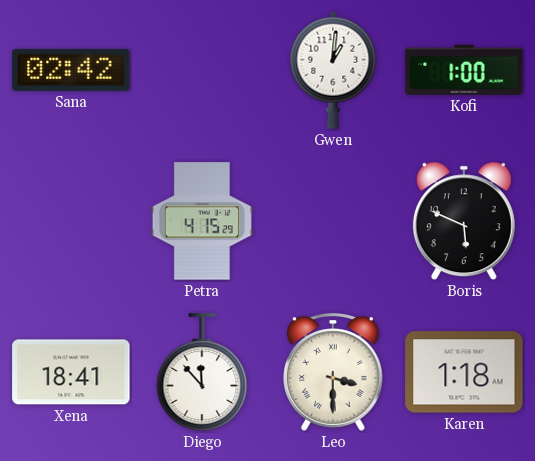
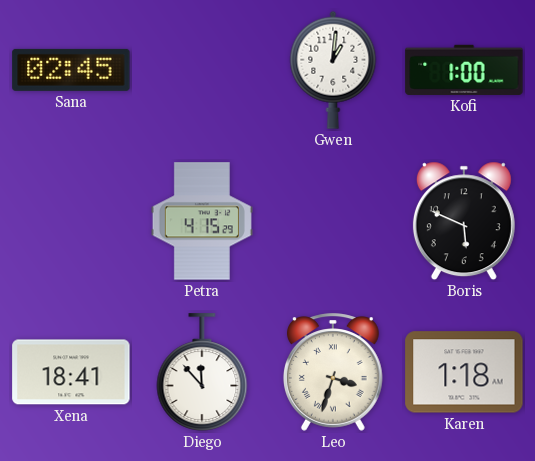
Sana: 02:42 -> 02:45 (71, 70)
Leo: 3:30 -> 3:33 (333, 372)
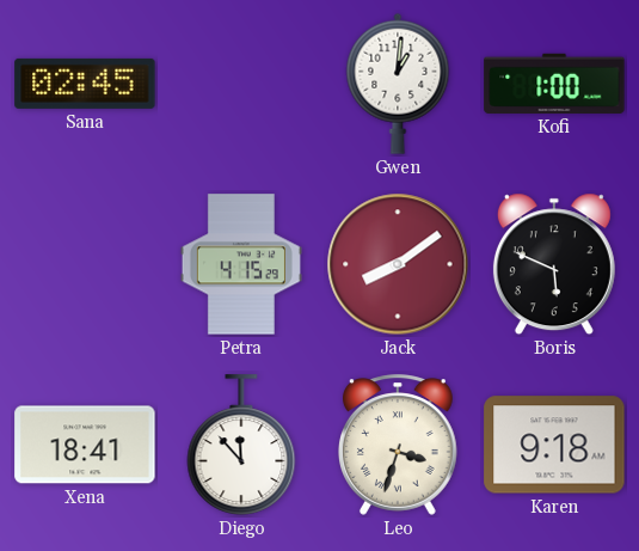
Jack: none -> 8:09 (398, 264)
Karen: 1:18 -> 9:18 (554, 445)
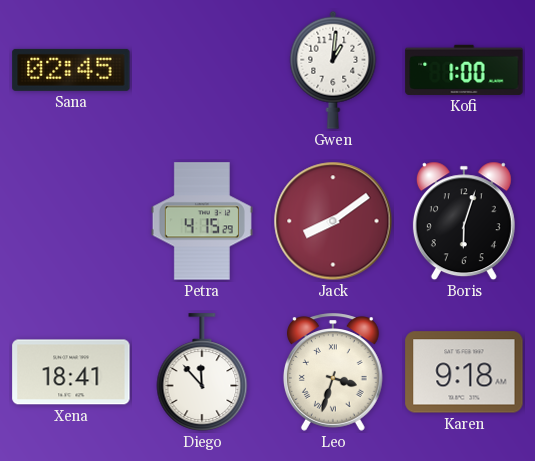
Boris: 5:49 -> 6:03 (464, 221)
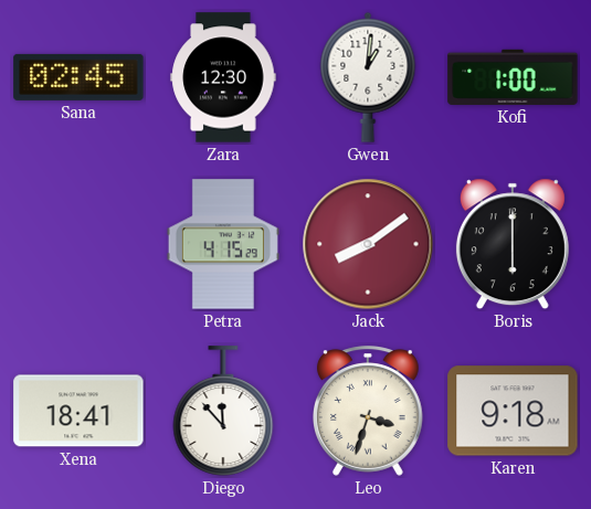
Zara: none -> 12:30 (223, 77)
Boris: 6:03 -> 6:00 (513, 244)
